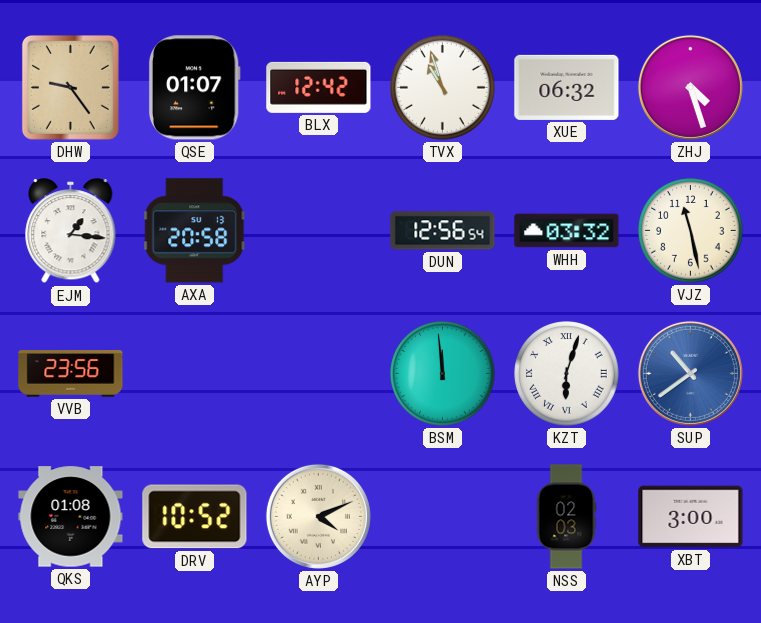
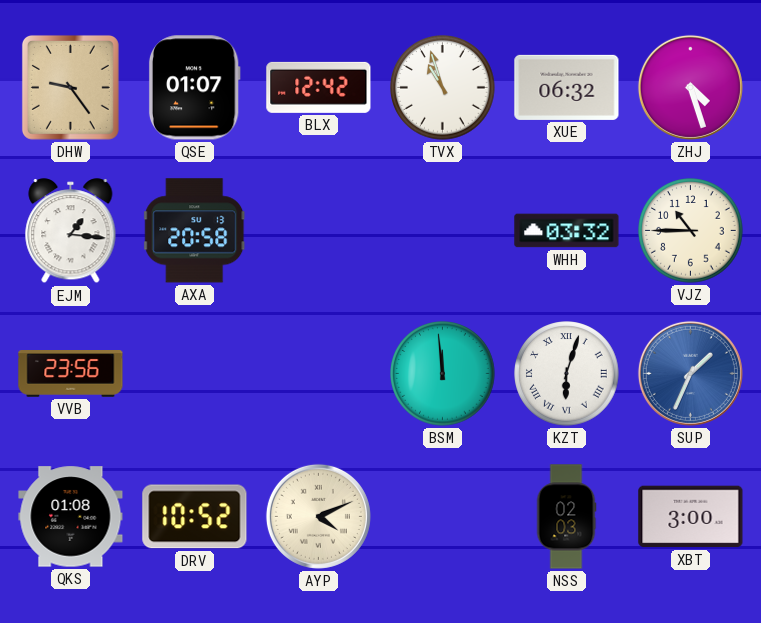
DUN: 12:56 -> none (443, 231)
VJZ: 11:28 -> 10:45 (691, 231)
SUP: 10:39 -> 1:34 (690, 373)
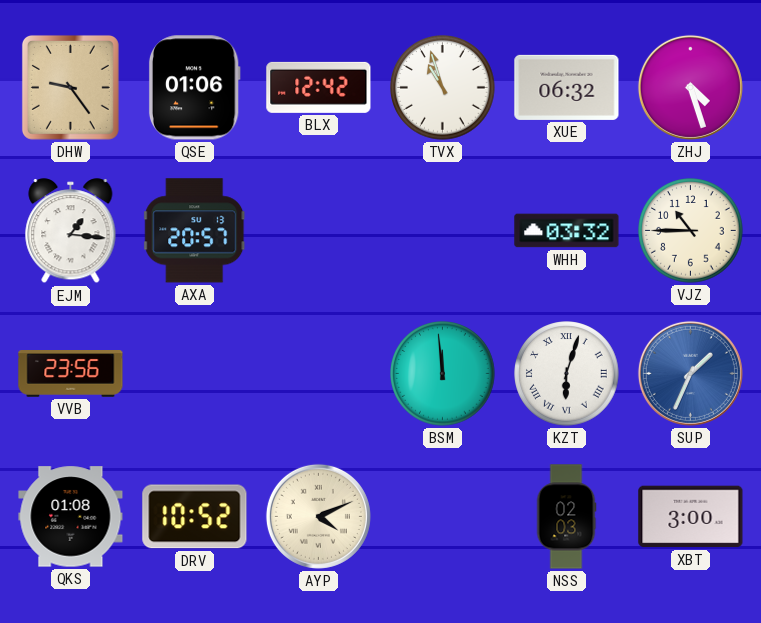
QSE: 01:07 -> 01:06 (194, 88)
AXA: 20:58 -> 20:57 (195, 231)
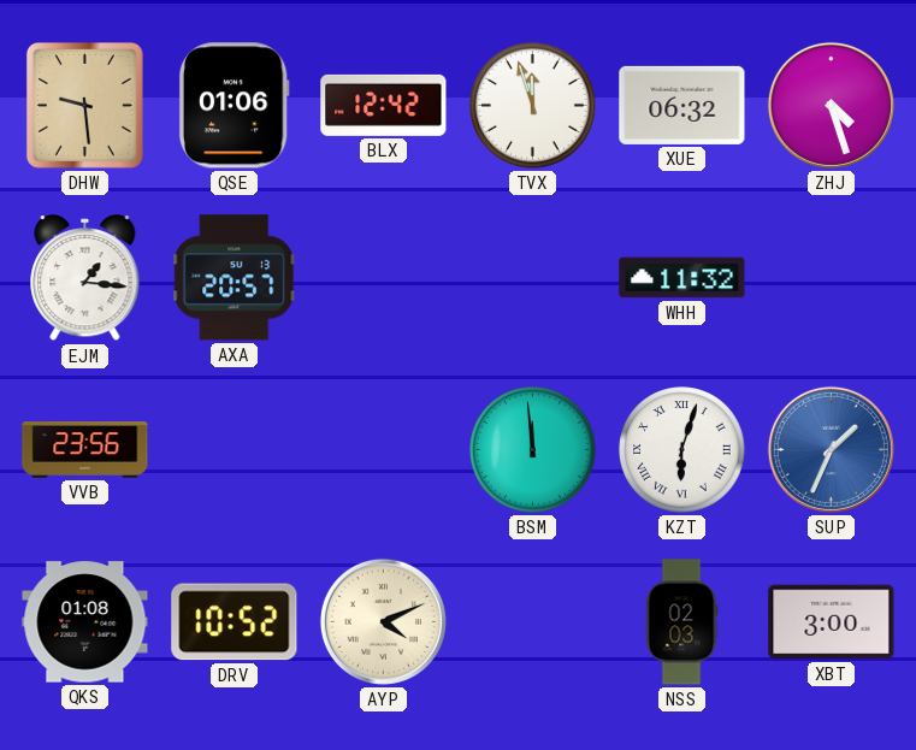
DHW: 9:24 -> 9:29 (84, 105)
TVX: 10:57 -> 11:57 (533, 106)
WHH: 03:32 -> 11:32 (682, 278)
VJZ: 10:45 -> none (691, 231)
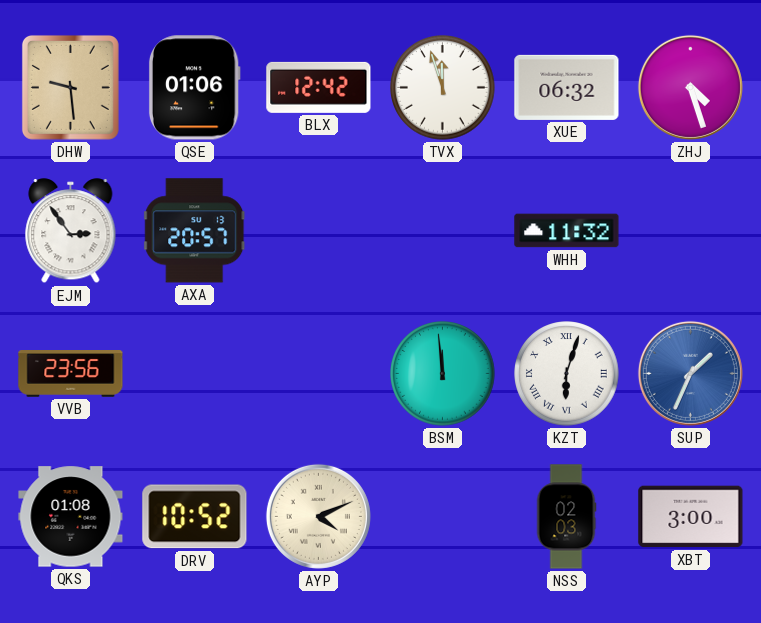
EJM: 1:16 -> 2:54 (71, 231)
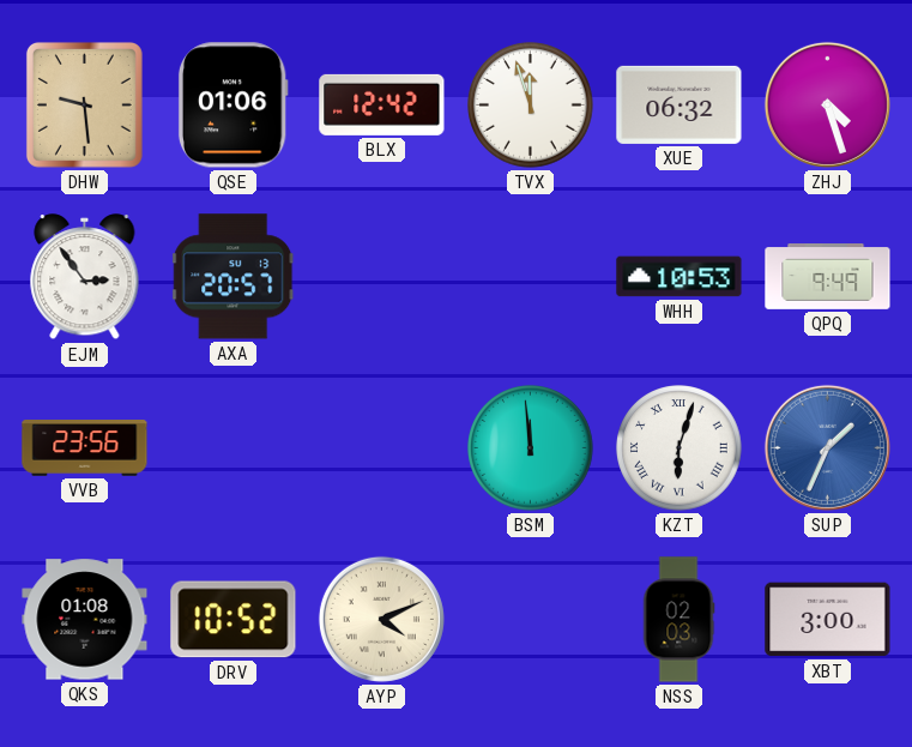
WHH: 11:32 -> 10:53 (680, 277)
QPQ: none -> 9:49 (828, 277)
